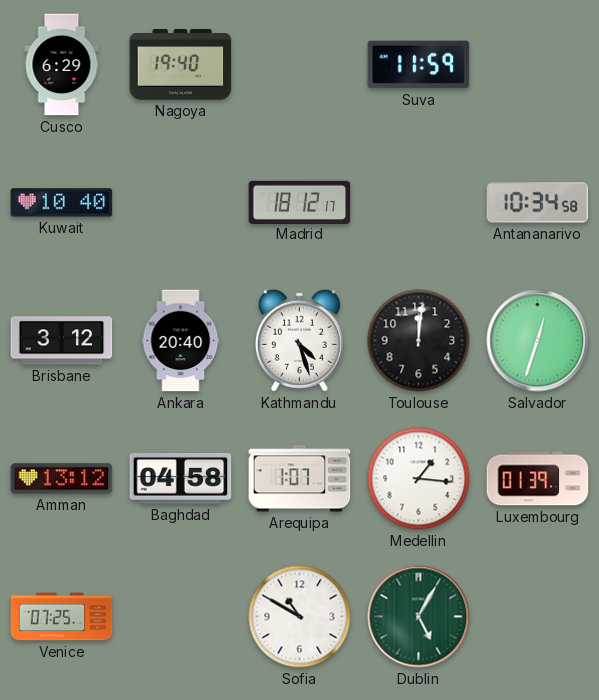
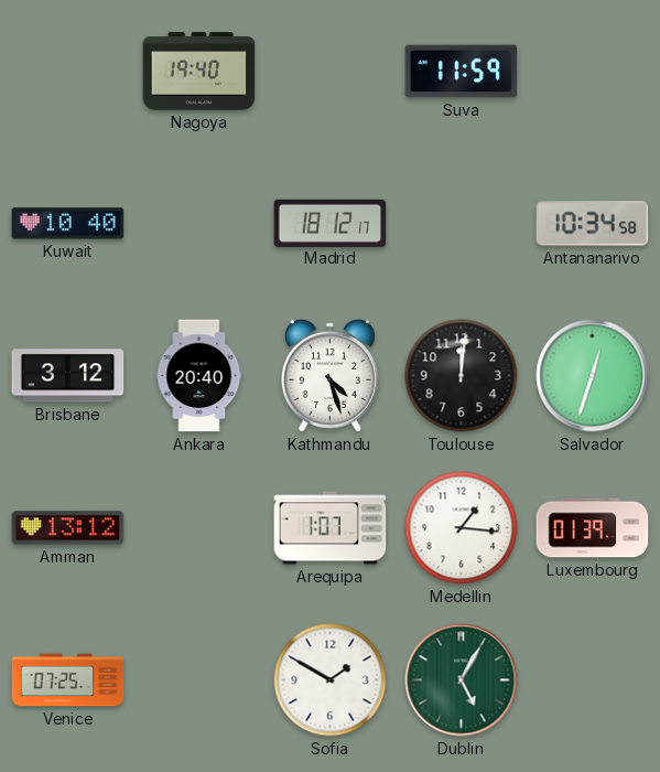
Cusco: 6:29 -> none (62, 65)
Baghdad: 04:58 -> none (181, 479)
Sofia: 10:50 -> 1:50 (331, 680)
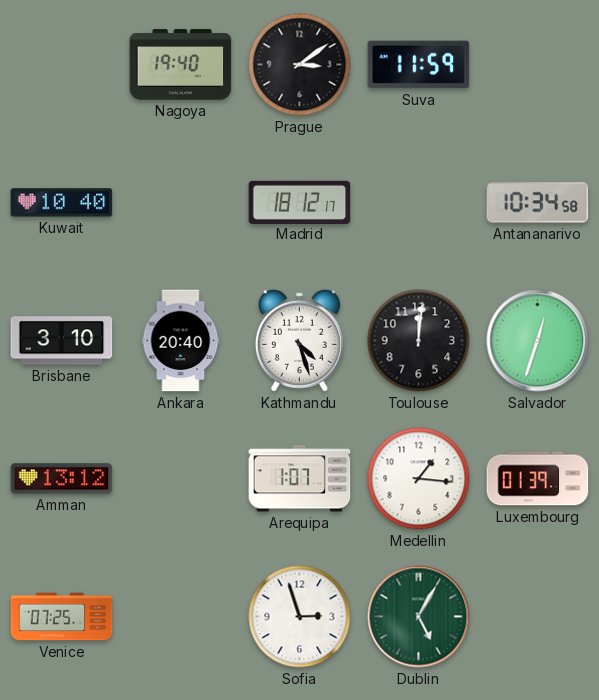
Prague: none -> 3:09 (300, 65)
Brisbane: 3:12 -> 3:10 (62, 341)
Sofia: 1:50 -> 2:57 (300, 617)
